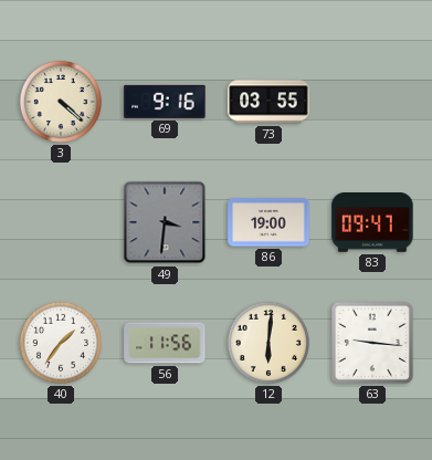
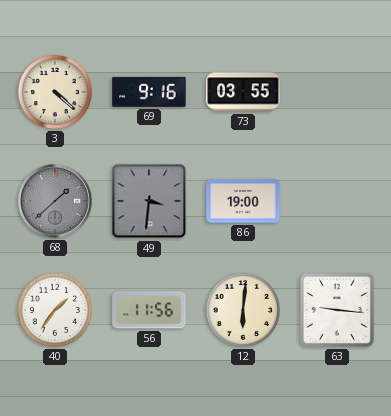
68: none -> 1:38 (55, 201)
83: 09:47 -> none (372, 223)
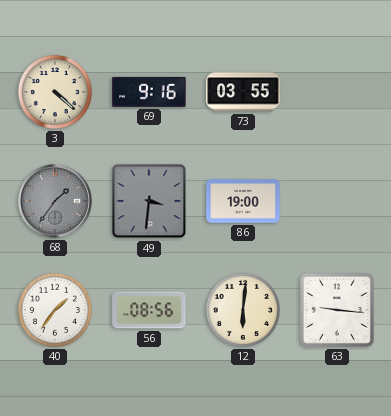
68: 1:38 -> 1:36 (55, 201)
56: 11:56 -> 08:56 (149, 310)
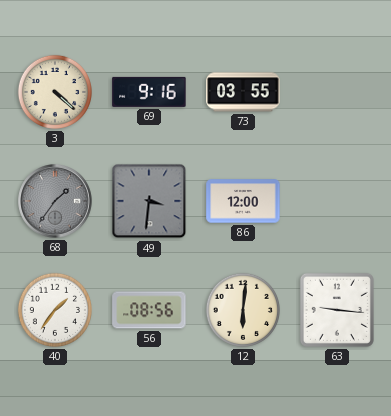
86: 19:00 -> 12:00 (243, 201)
